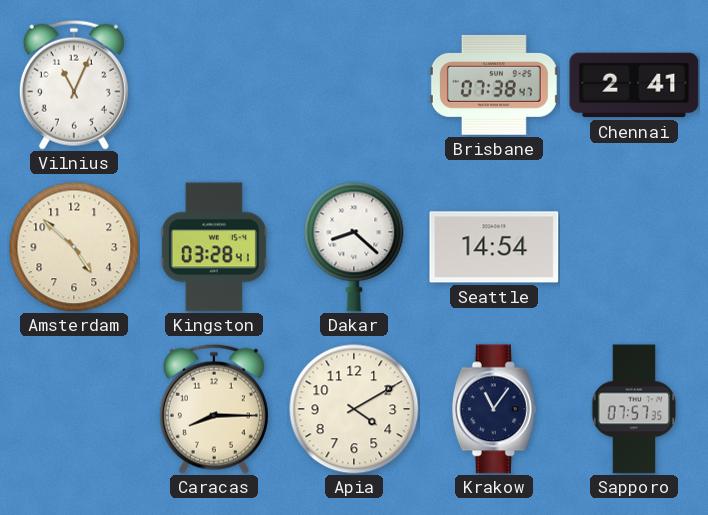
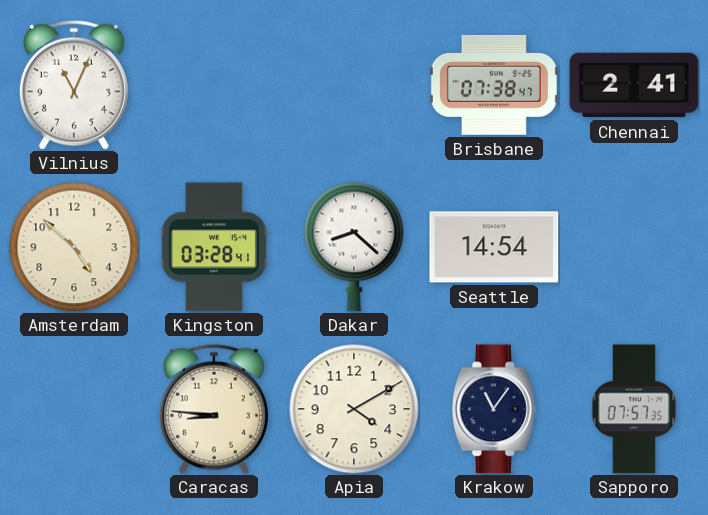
Caracas: 8:15 -> 8:46 (214, 409)
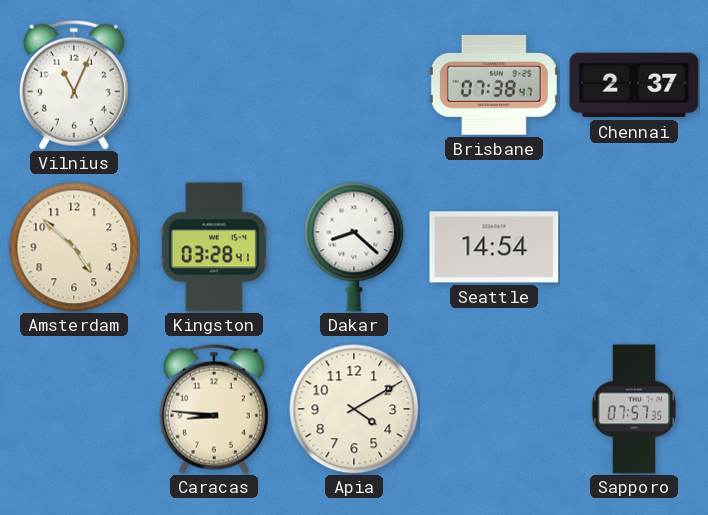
Chennai: 2:41 -> 2:37 (634, 85)
Krakow: 11:06 -> none (494, 409)
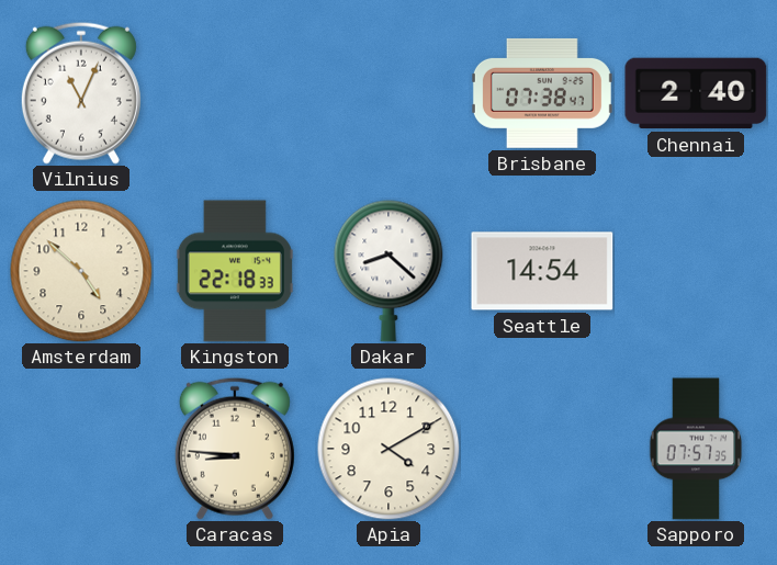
Chennai: 2:37 -> 2:40 (696, 93)
Kingston: 03:28 -> 22:18 (235, 271)
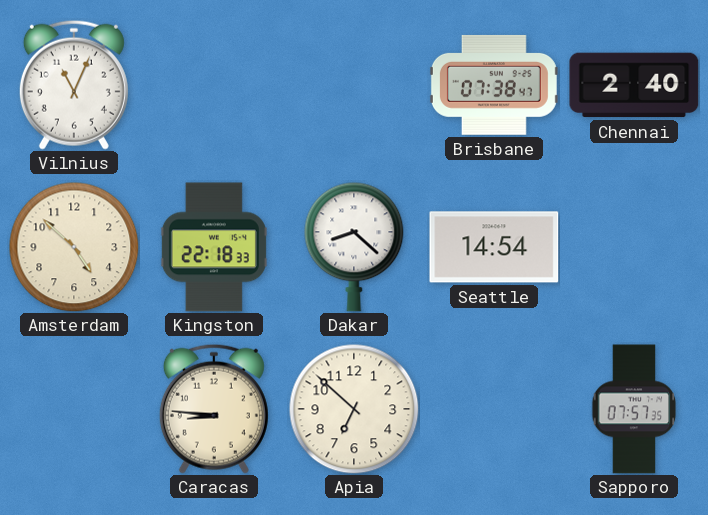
Apia: 4:10 -> 6:52 (354, 409)
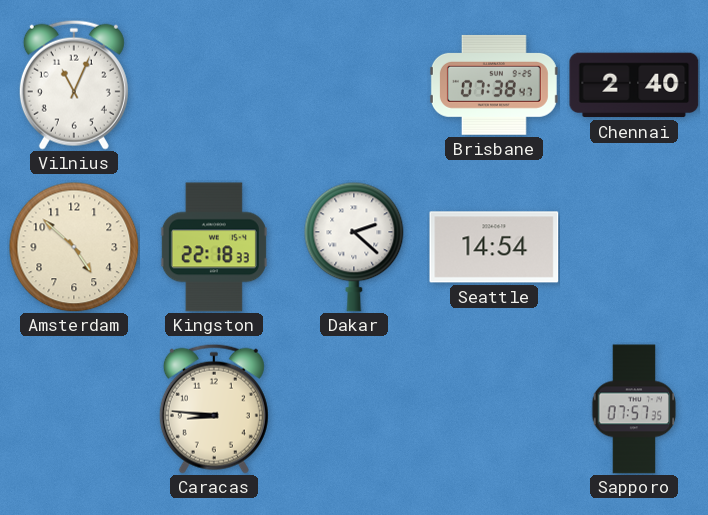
Dakar: 8:22 -> 2:22 (354, 247)
Apia: 6:52 -> none (354, 409)
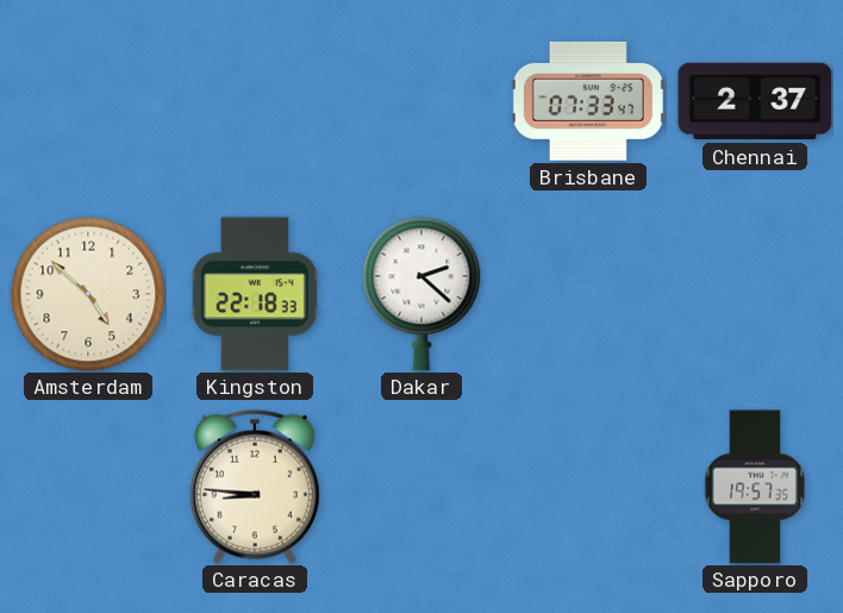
Vilnius: 11:04 -> none (74, 85)
Brisbane: 07:38 -> 07:33 (588, 101)
Chennai: 2:40 -> 2:37 (755, 101)
Seattle: 14:54 -> none (494, 247)
Sapporo: 07:57 -> 19:57 (755, 487)
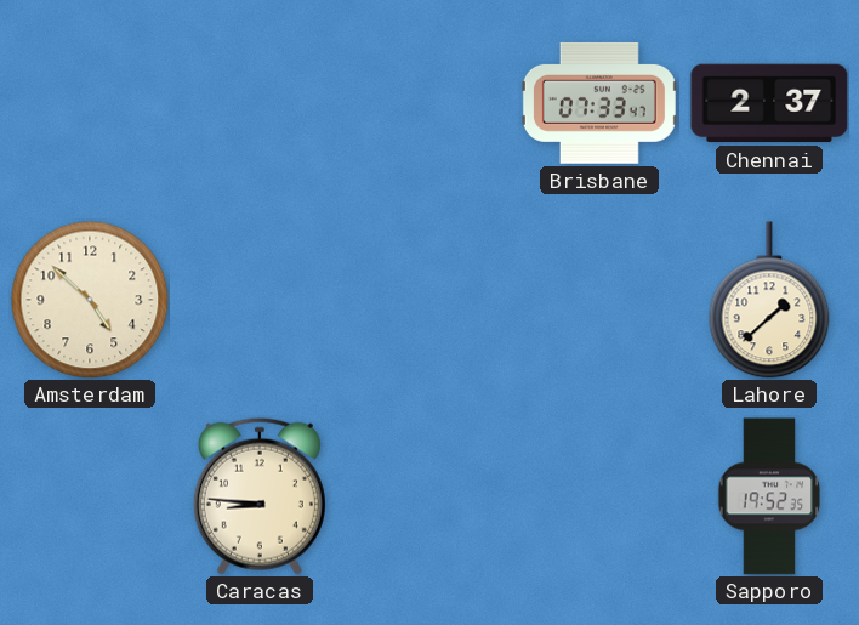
Kingston: 22:18 -> none (255, 294)
Dakar: 2:22 -> none (421, 294)
Lahore: none -> 1:38 (769, 300)
Sapporo: 19:57 -> 19:52 (769, 496)
